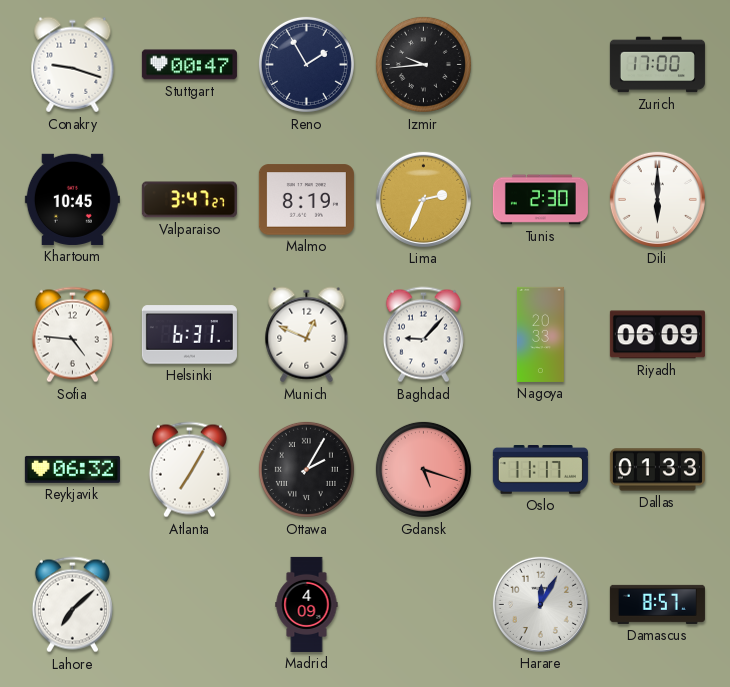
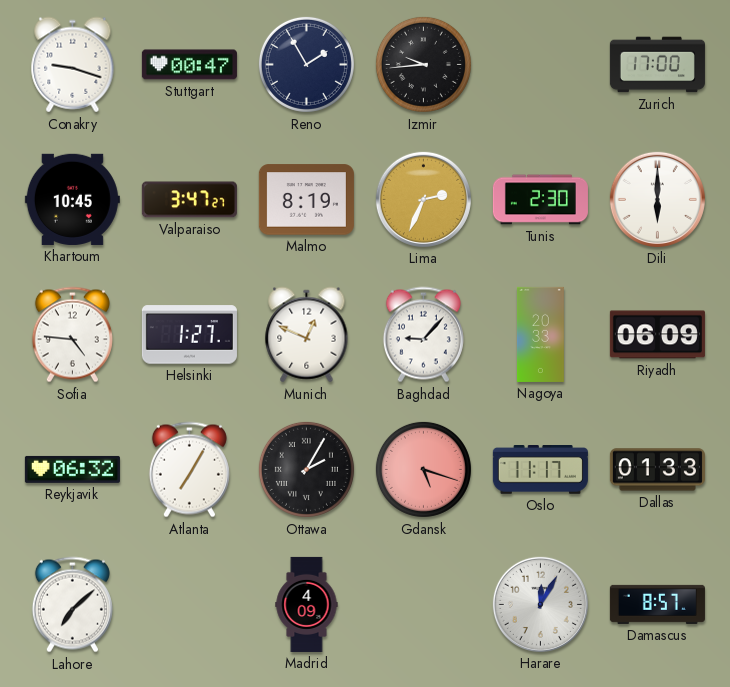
Helsinki: 6:31 -> 1:27 (189, 335)
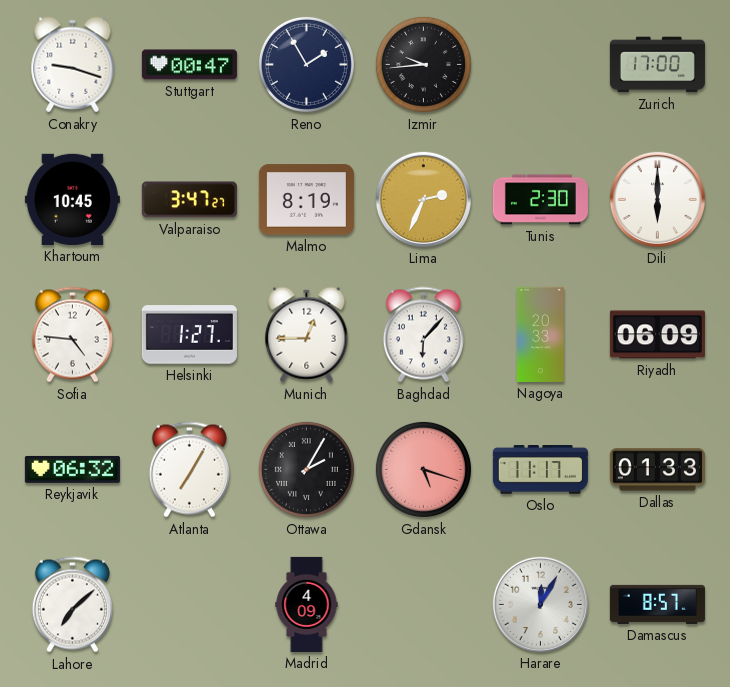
Munich: 12:49 -> 12:45 (307, 335)
Baghdad: 9:07 -> 6:07 (423, 335)
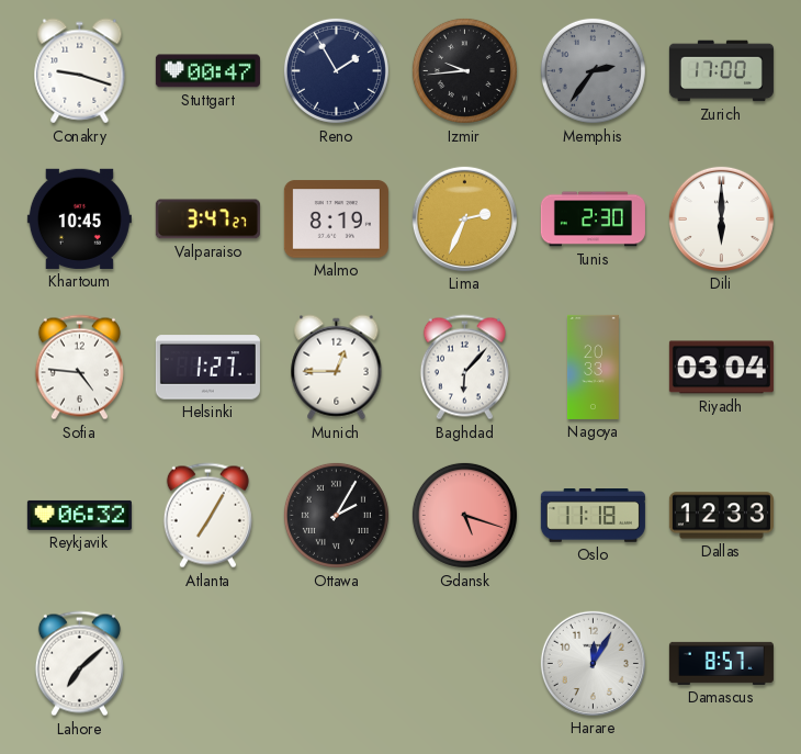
Memphis: none -> 2:36 (593, 70)
Riyadh: 06:09 -> 03:04 (721, 368)
Oslo: 11:17 -> 11:18 (593, 516)
Dallas: 01:33 -> 12:33 (721, 516)
Madrid: 4:09 -> none (307, 604)
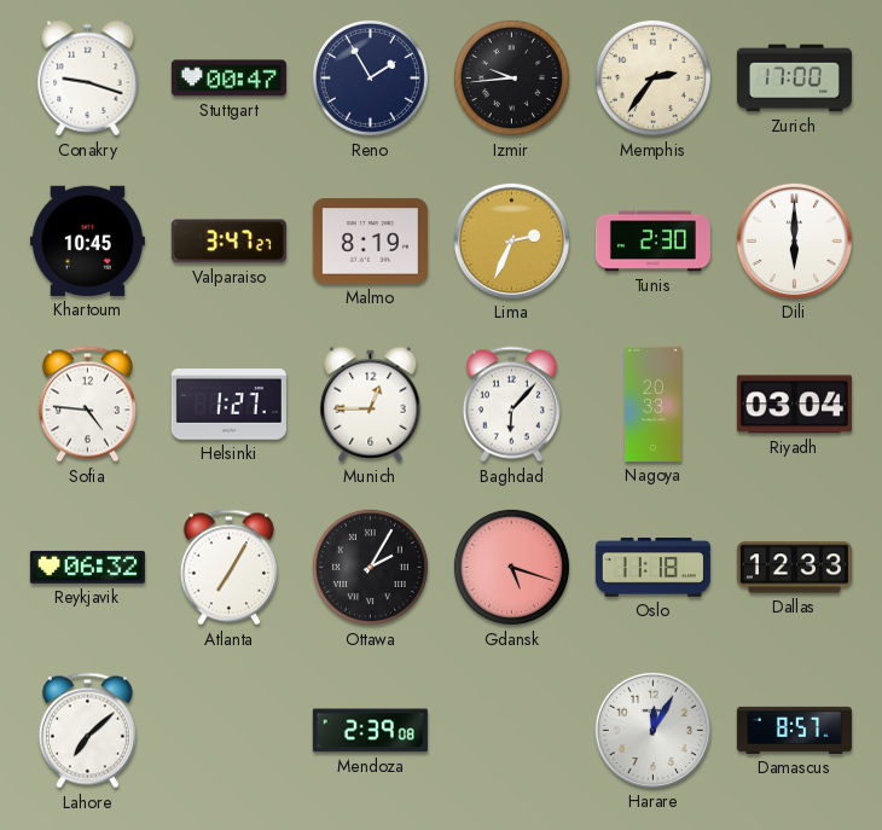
Memphis dial: grey -> cream (652, 77)
Mendoza: none -> 2:39 (370, 731)
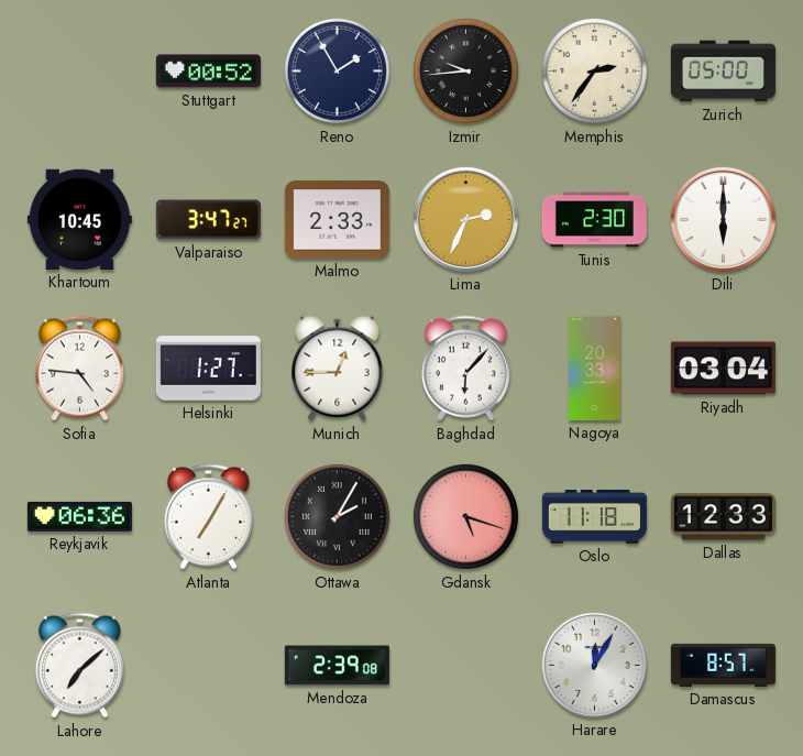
Conakry: 9:18 -> none (88, 79)
Stuttgart: 00:47 -> 00:52 (208, 72)
Zurich: 17:00 -> 05:00 (723, 72)
Malmo: 8:19 -> 2:33 (337, 220)
Reykjavik: 06:32 -> 06:36 (79, 516)
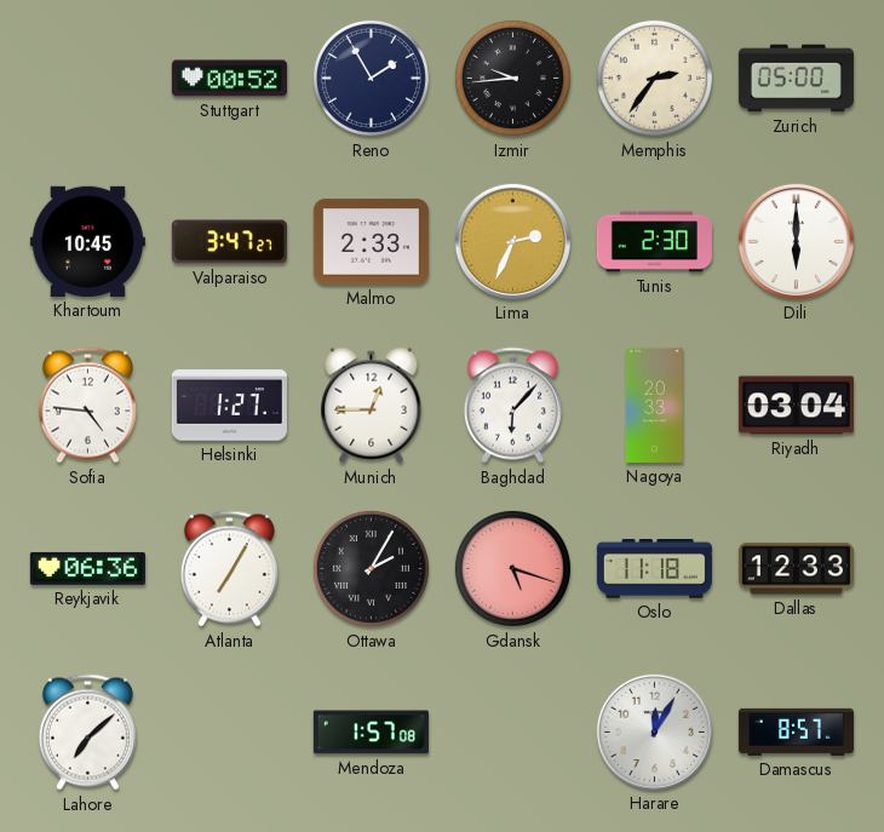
Mendoza: 2:39 -> 1:57 (371, 733)
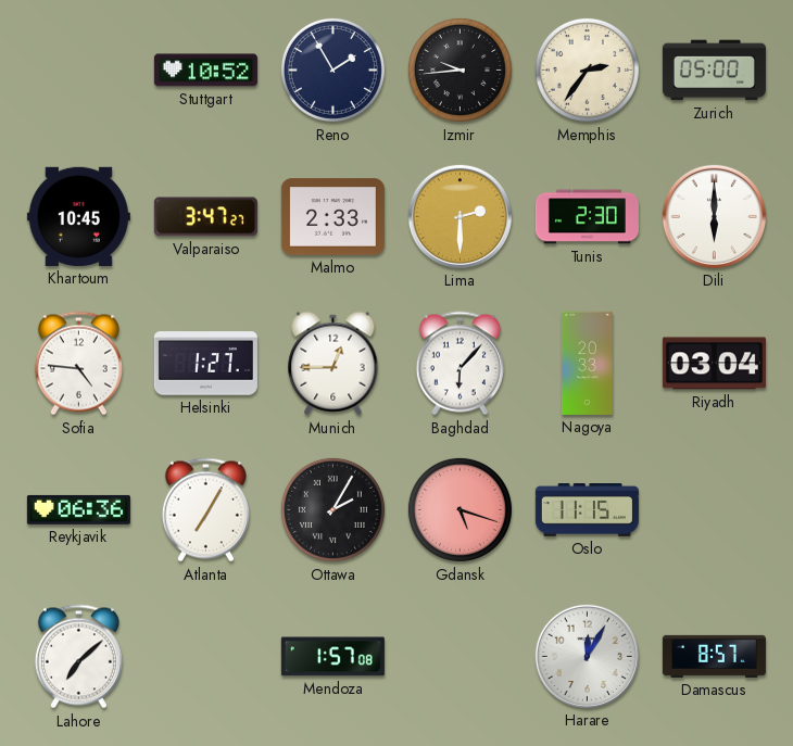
Stuttgart: 00:52 -> 10:52 (205, 71)
Lima: 2:34 -> 2:30 (460, 216)
Oslo: 11:18 -> 11:15 (587, 510)
Dallas: 12:33 -> none (796, 569)
